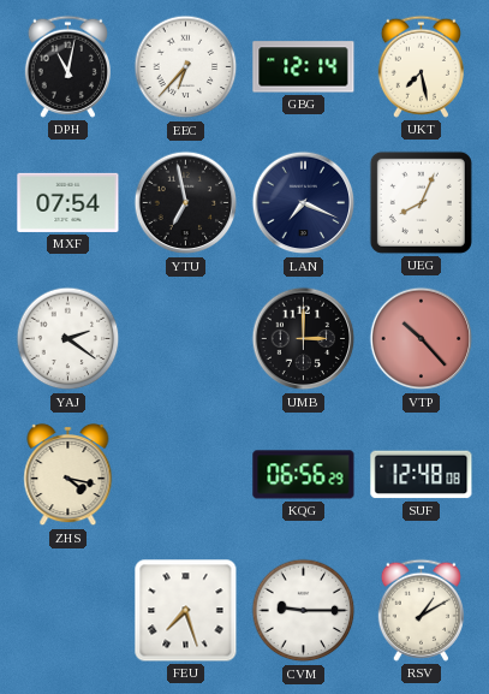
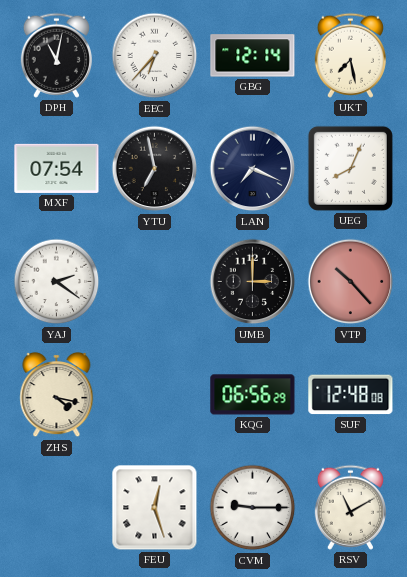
FEU: 7:27 -> 12:27 (155, 508)
RSV: 1:10 -> 11:10 (350, 507)
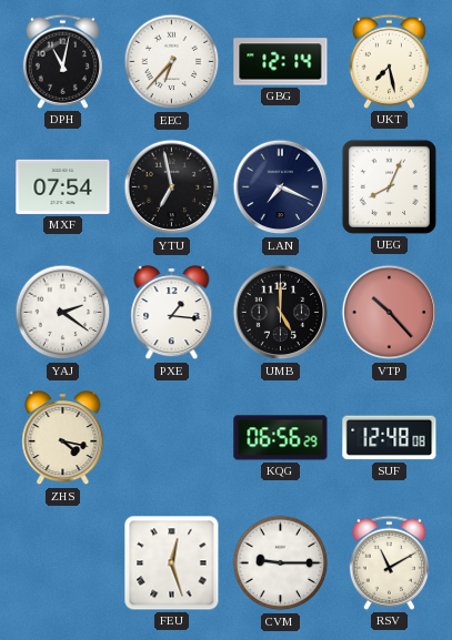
PXE: none -> 1:16 (172, 313)
UMB: 3:00 -> 5:00 (281, 313)
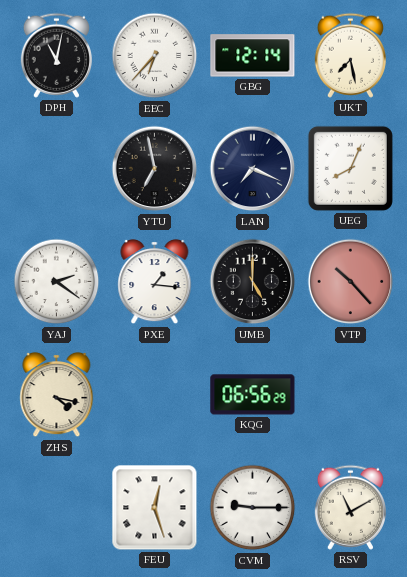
MXF: 07:54 -> none (63, 186)
SUF: 12:48 -> none (390, 438)
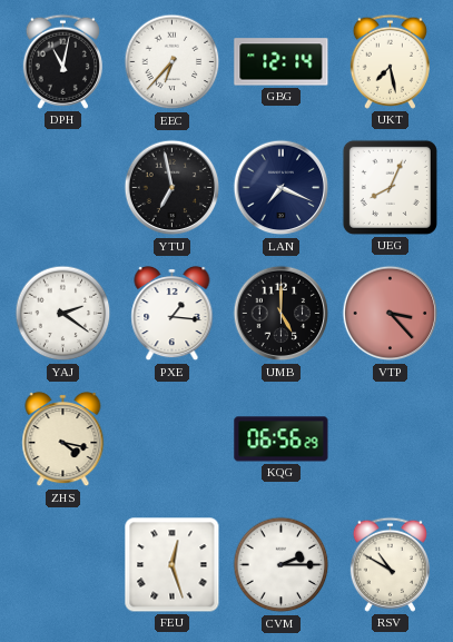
VTP: 10:23 -> 3:23 (391, 314)
CVM: 9:15 -> 2:15 (282, 565)
RSV: 11:10 -> 10:50 (390, 564)
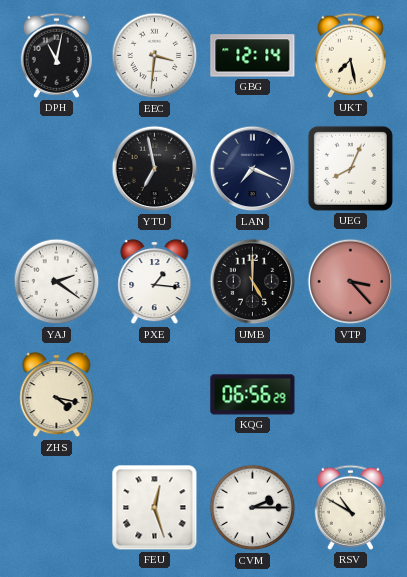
EEC: 6:37 -> 3:31 (155, 56)
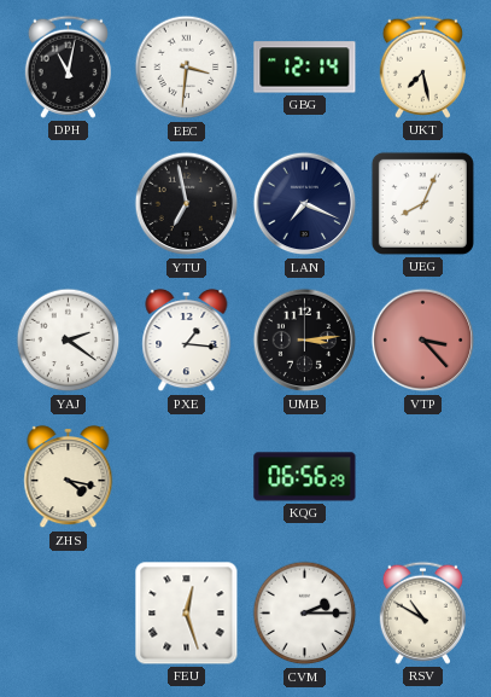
UMB: 5:00 -> 3:14 (305, 341)
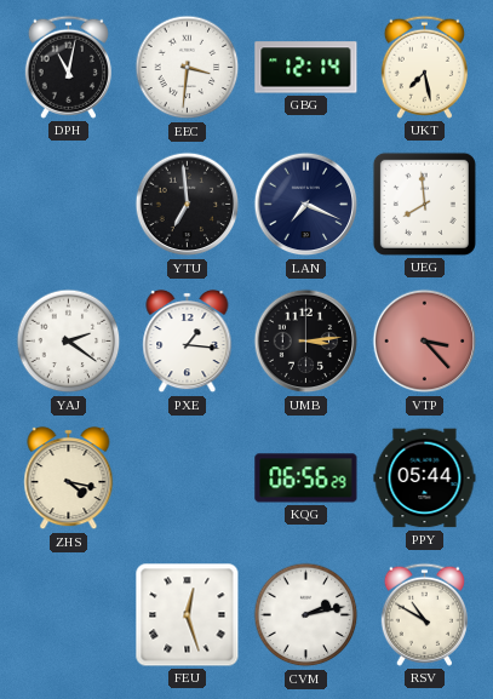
YTU: 6:58 -> 6:59 (188, 205)
UEG: 8:04 -> 7:59 (424, 204)
PPY: none -> 05:44 (425, 479)
CVM: 2:15 -> 2:13 (306, 615)
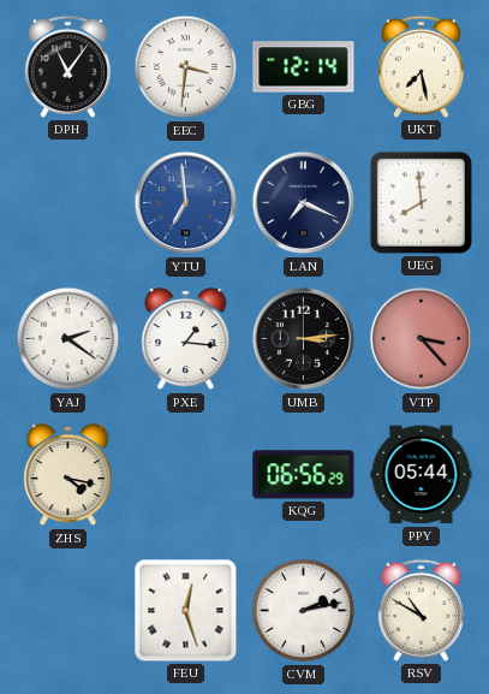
DPH: 11:02 -> 11:06 (67, 66)
YTU dial: black -> blue (186, 203)
